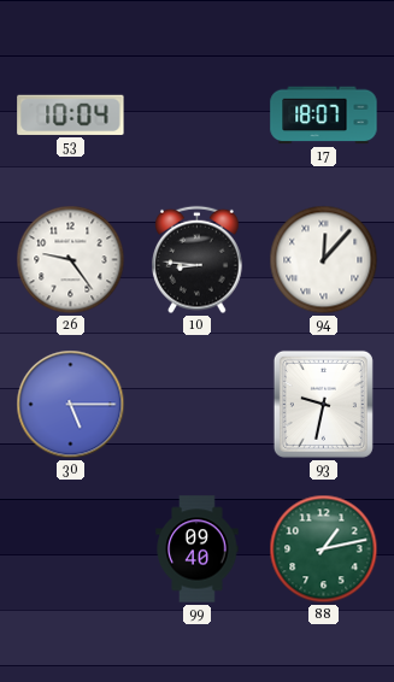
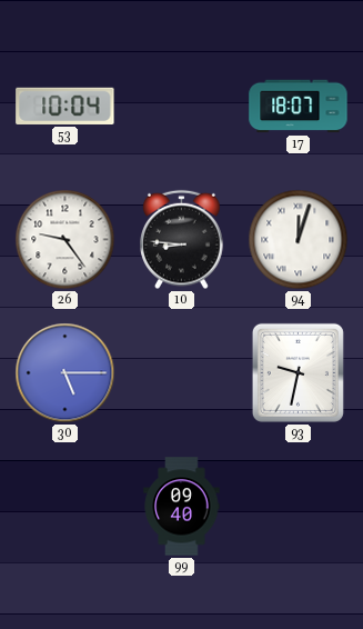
94: 12:07 -> 12:03 (299, 240)
88: 1:13 -> none (324, 549)
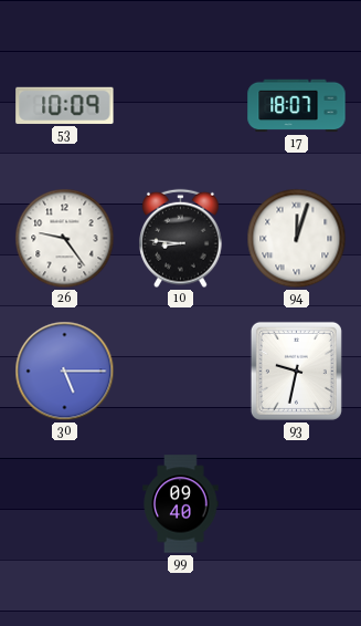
53: 10:04 -> 10:09 (65, 105)
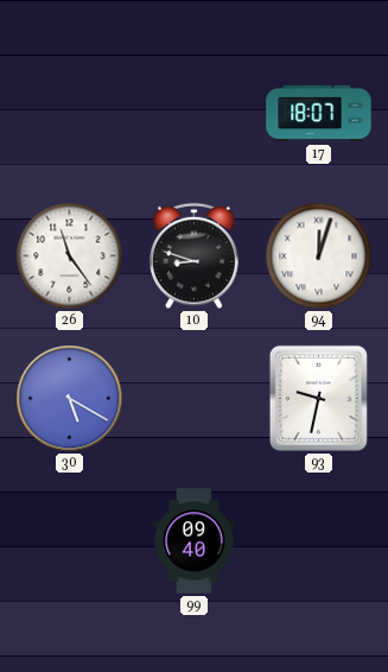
53: 10:09 -> none (65, 105)
26: 9:24 -> 11:24 (70, 256)
10: 8:46 -> 8:48 (195, 256)
30: 5:15 -> 5:20 (70, 399)
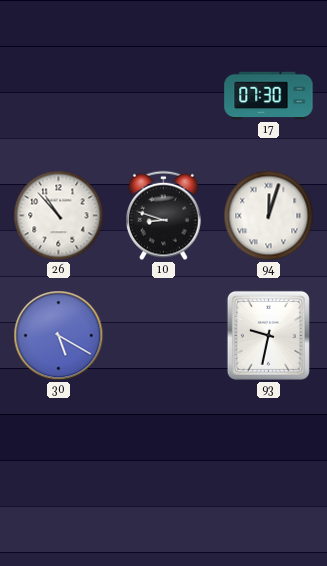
17: 18:07 -> 07:30 (269, 96)
26: 11:24 -> 10:53 (59, 216)
99: 09:40 -> none (195, 541)
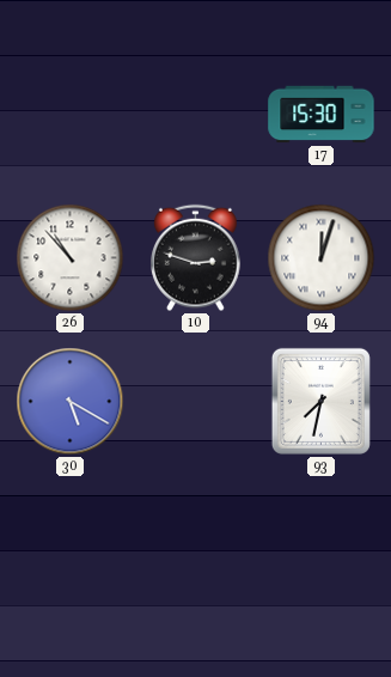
17: 07:30 -> 15:30 (322, 115)
10: 8:48 -> 2:48 (196, 258)
93: 9:32 -> 7:32 (320, 401)
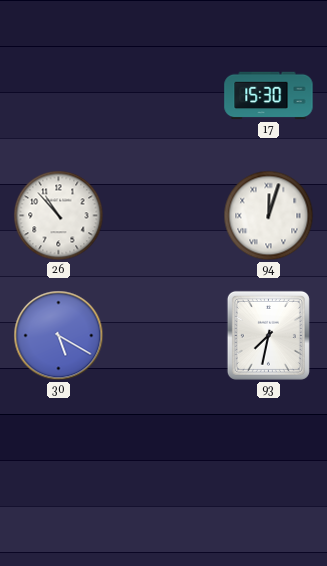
10: 2:48 -> none (196, 258)
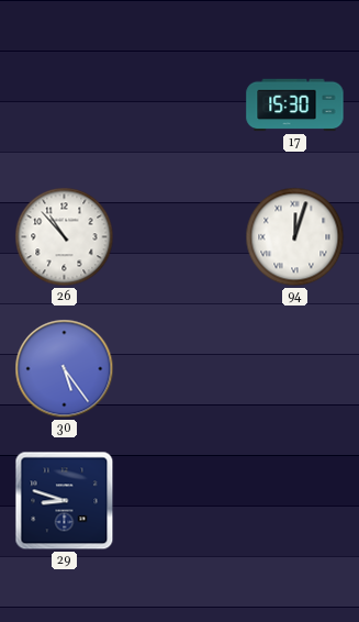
30: 5:20 -> 5:24 (65, 369)
93: 7:32 -> none (268, 335)
29: none -> 8:48 (65, 501)
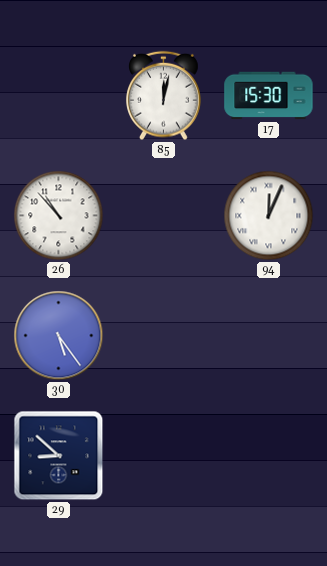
85: none -> 12:02 (164, 96)
94: 12:03 -> 12:04 (269, 216)
29: 8:48 -> 8:52 (59, 456)
